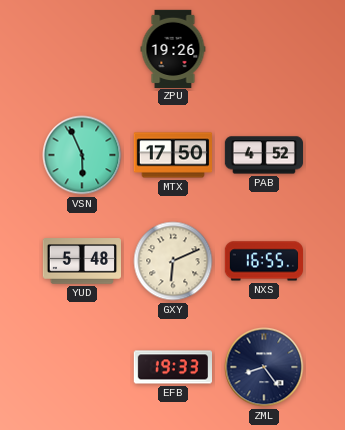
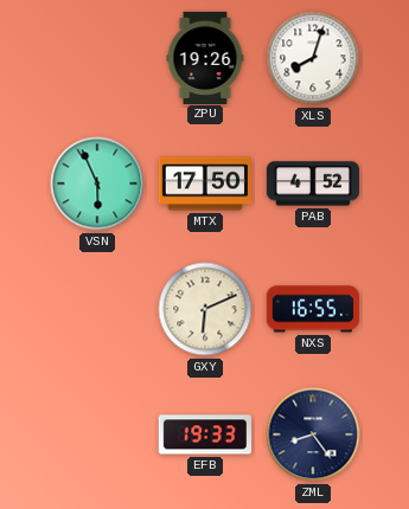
XLS: none -> 8:03 (313, 58)
YUD: 5:48 -> none (81, 261)
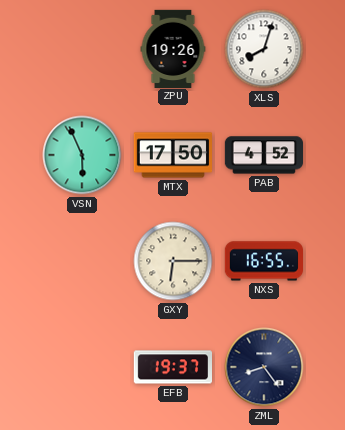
GXY: 6:11 -> 6:15 (173, 261)
EFB: 19:33 -> 19:37 (172, 367)
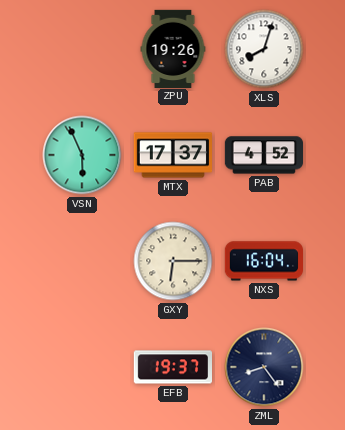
MTX: 17:50 -> 17:37 (172, 155)
NXS: 16:55 -> 16:04 (263, 261)
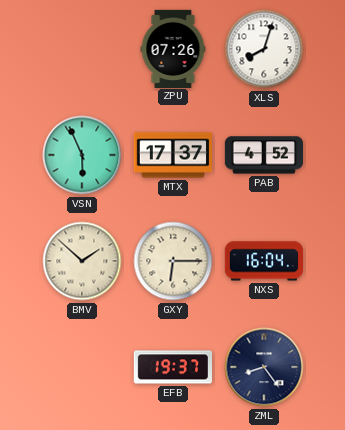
ZPU: 19:26 -> 07:26 (173, 48)
BMV: none -> 1:52 (82, 261)
